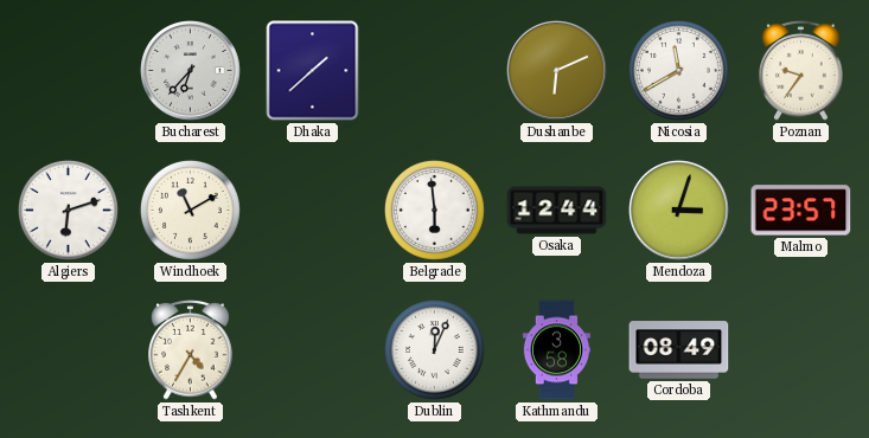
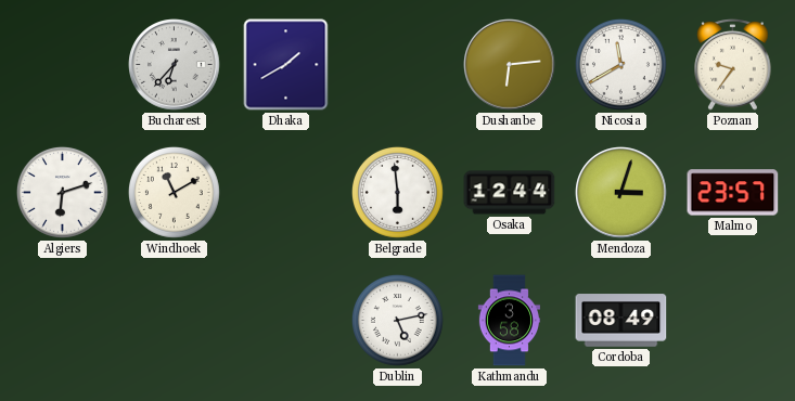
Dhaka: 1:38 -> 1:40 (286, 65)
Dushanbe: 6:11 -> 6:14 (510, 65)
Tashkent: 4:35 -> none (191, 350)
Dublin: 12:04 -> 5:13 (398, 321)
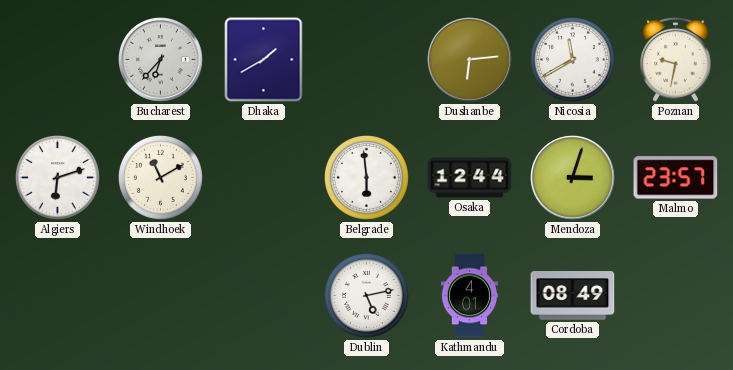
Poznan: 9:36 -> 9:32 (676, 60)
Kathmandu: 3:58 -> 4:01 (469, 296)
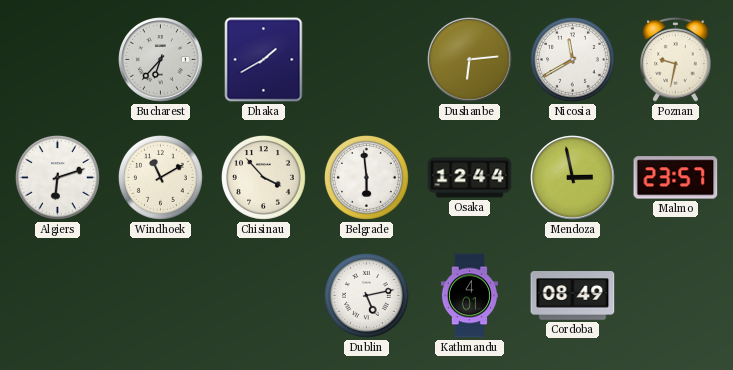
Chisinau: none -> 3:53 (264, 178)
Mendoza: 3:03 -> 2:58 (573, 178)
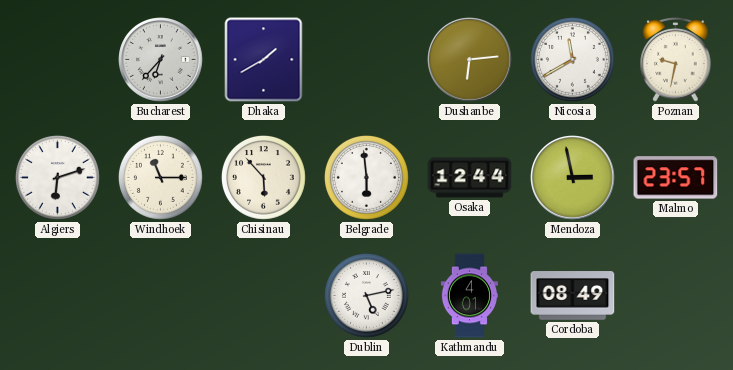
Windhoek: 11:10 -> 11:15 (161, 178)
Chisinau: 3:53 -> 5:53 (264, 178)
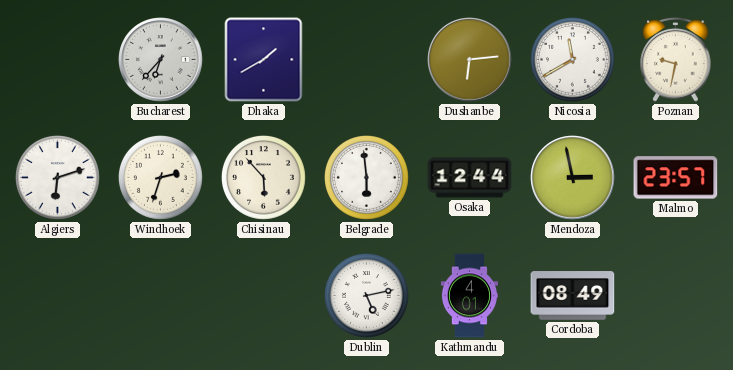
Windhoek: 11:15 -> 2:33 (161, 178)
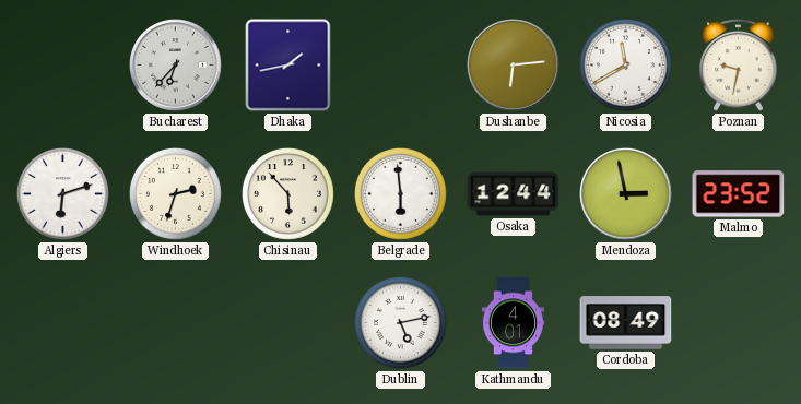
Dhaka: 1:40 -> 1:43 (288, 66)
Malmo: 23:57 -> 23:52 (739, 194)
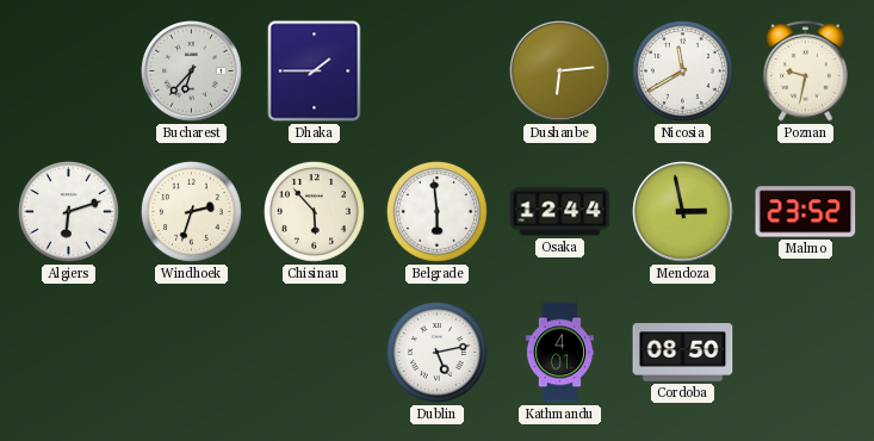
Dhaka: 1:43 -> 1:45 (315, 72)
Cordoba: 08:49 -> 08:50 (683, 353)
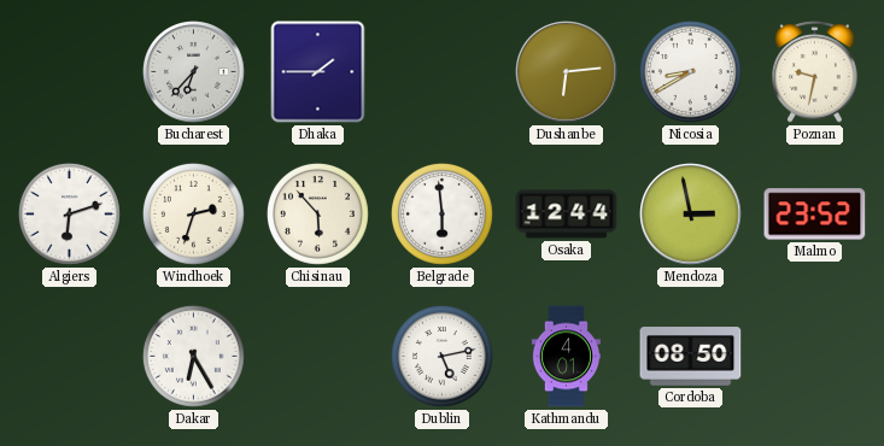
Nicosia: 11:40 -> 8:40 (691, 72)
Dakar: none -> 6:25 (194, 357)
